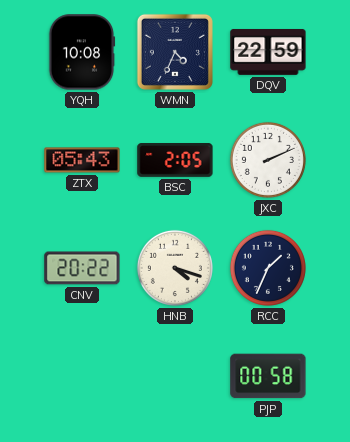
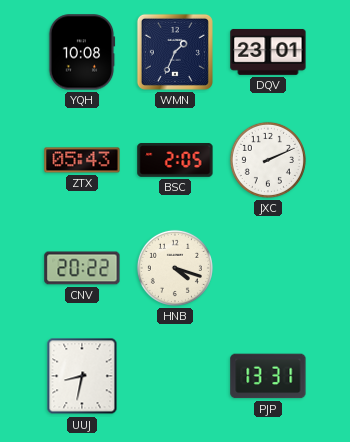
WMN: 4:34 -> 1:34 (175, 52)
DQV: 22:59 -> 23:01 (268, 52)
RCC: 1:34 -> none (268, 268)
UUJ: none -> 8:32 (82, 376)
PJP: 00:58 -> 13:31 (268, 376)
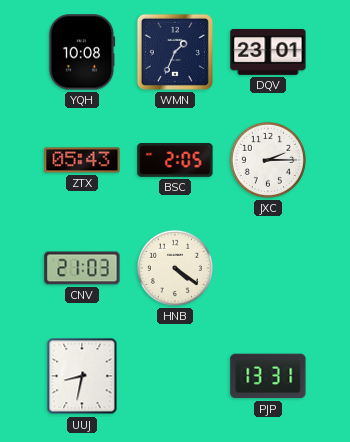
JXC: 2:11 -> 2:15 (268, 160)
CNV: 20:22 -> 21:03 (82, 268)
HNB: 4:18 -> 4:21 (175, 268)
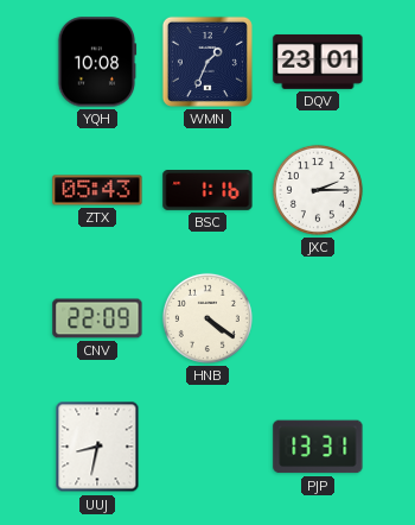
BSC: 2:05 -> 1:16 (207, 191)
CNV: 21:03 -> 22:09 (97, 318)
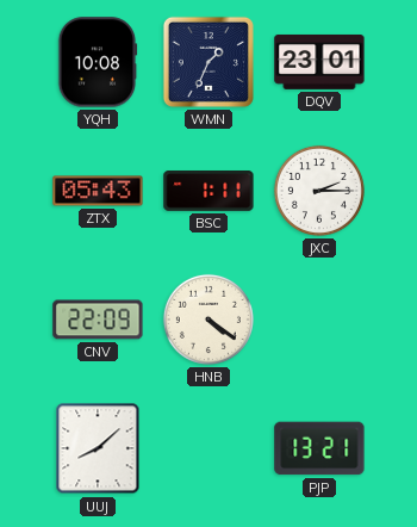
BSC: 1:16 -> 1:11 (208, 192)
UUJ: 8:32 -> 8:08 (98, 448)
PJP: 13:31 -> 13:21 (319, 448)
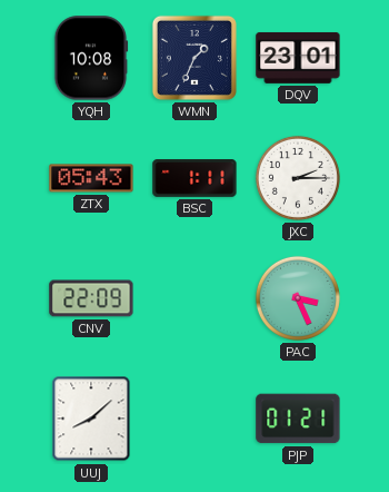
HNB: 4:21 -> none (208, 320)
PAC: none -> 3:26 (298, 298)
PJP: 13:21 -> 01:21 (298, 419)
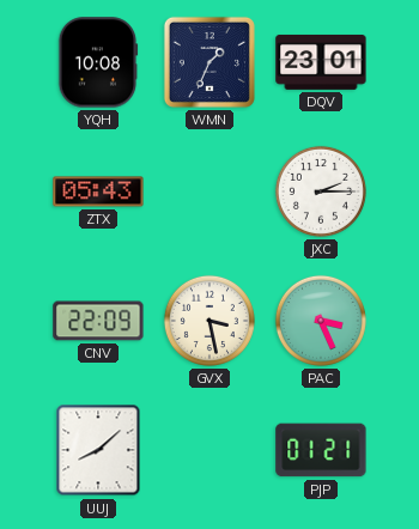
BSC: 1:11 -> none (194, 179)
GVX: none -> 3:28 (209, 321)
